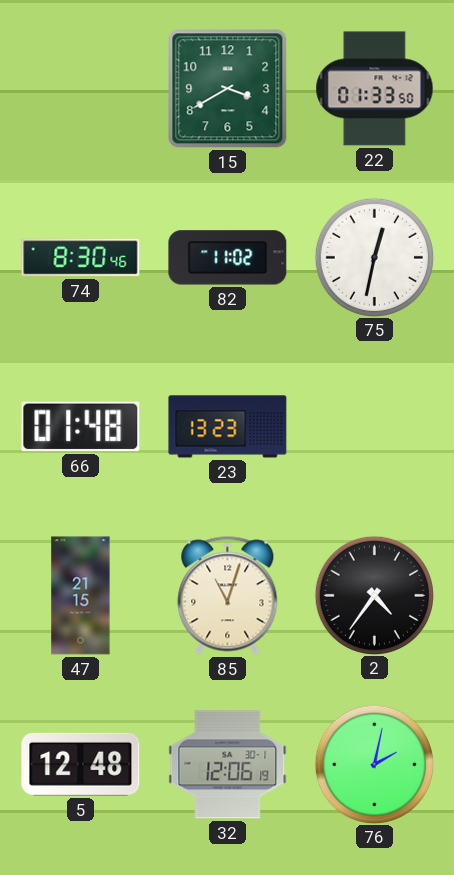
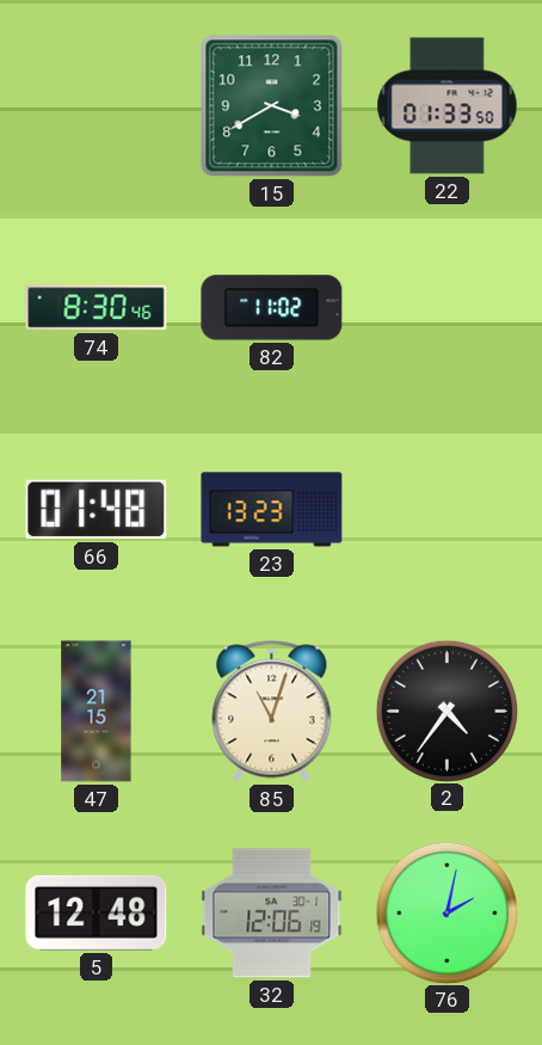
75: 12:32 -> none (374, 257)
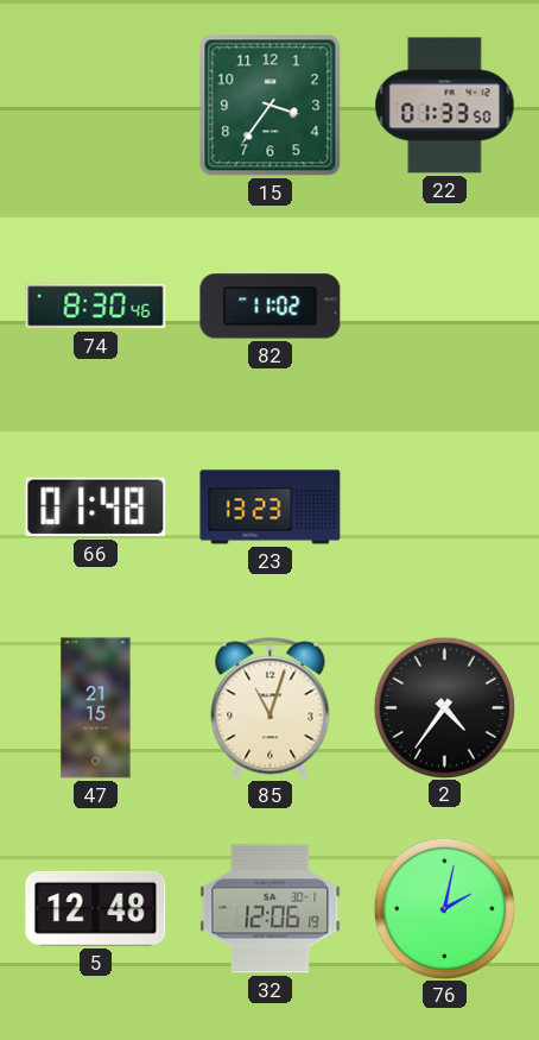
15: 3:40 -> 3:36 (271, 106)
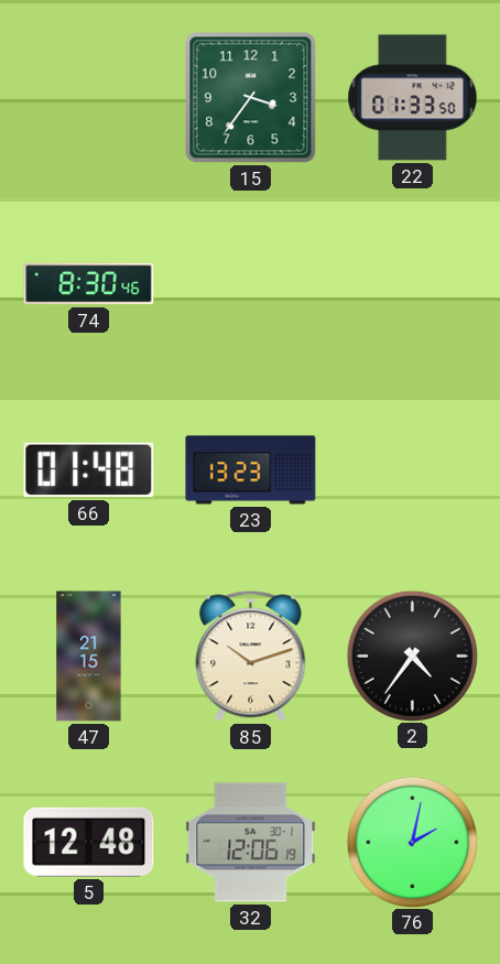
82: 11:02 -> none (271, 307)
85: 11:03 -> 10:12 (251, 657)
